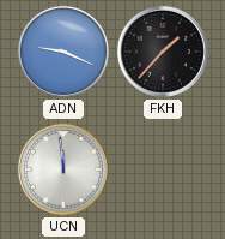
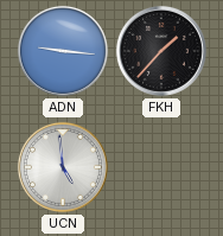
ADN: 9:19 -> 9:16 (63, 51)
UCN: 11:59 -> 4:59 (63, 167)
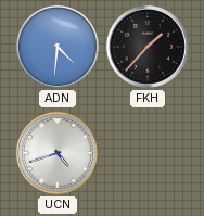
ADN: 9:16 -> 4:31 (58, 47)
UCN: 4:59 -> 4:42 (58, 153)
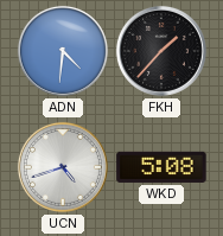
WKD: none -> 5:08 (161, 167)
